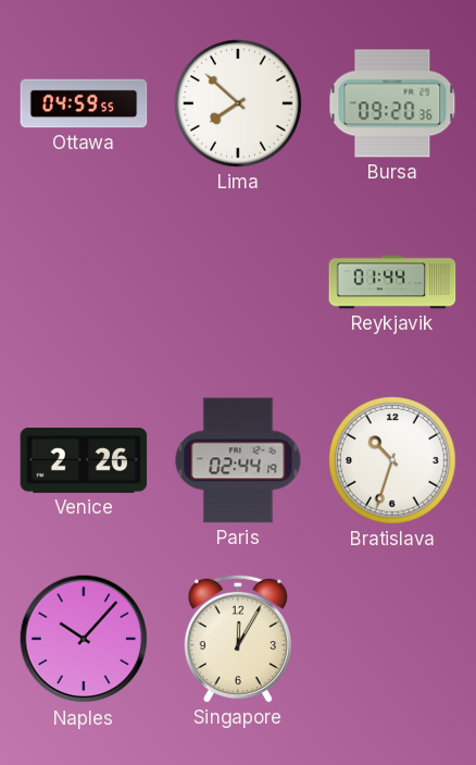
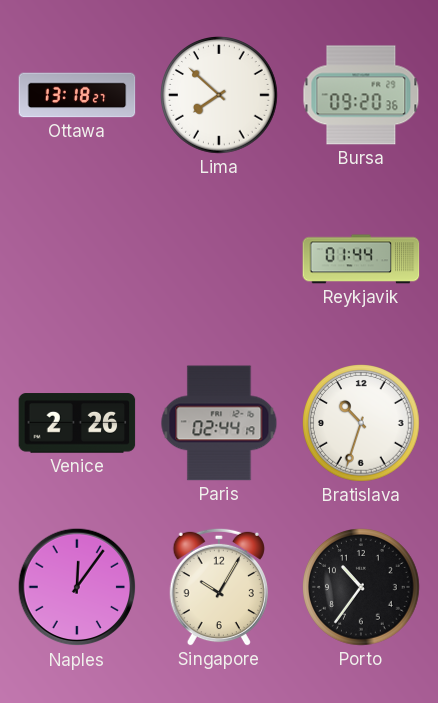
Ottawa: 04:59 -> 13:18 (77, 95)
Naples: 10:07 -> 12:06 (77, 587)
Singapore: 12:05 -> 10:05 (219, 587)
Porto: none -> 10:36 (361, 587)
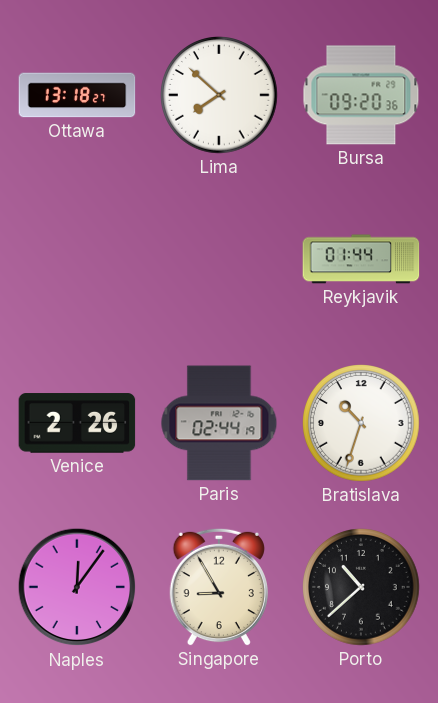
Singapore: 10:05 -> 8:55 (219, 587)
Porto: 10:36 -> 10:38 (361, 587)
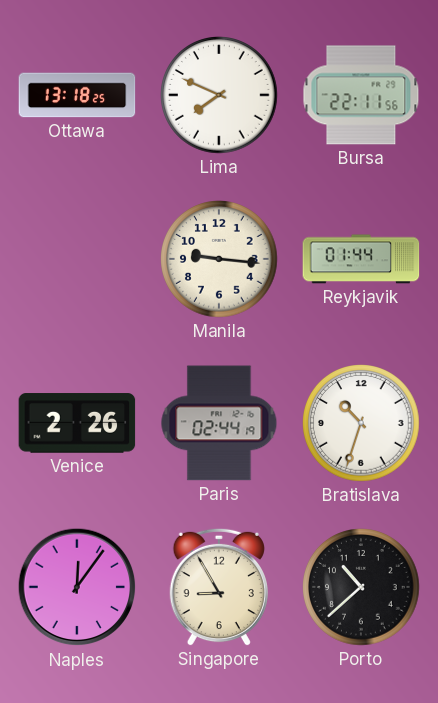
Ottawa: 13:18:27 -> 13:18:25 (77, 95)
Lima: 7:52 -> 7:49 (219, 95)
Bursa: 09:20 -> 22:11 (361, 95)
Manila: none -> 9:16 (219, 259)
